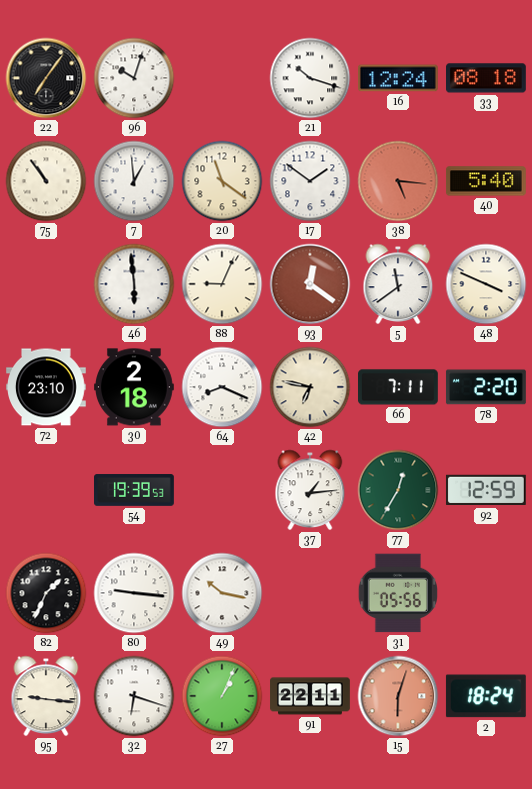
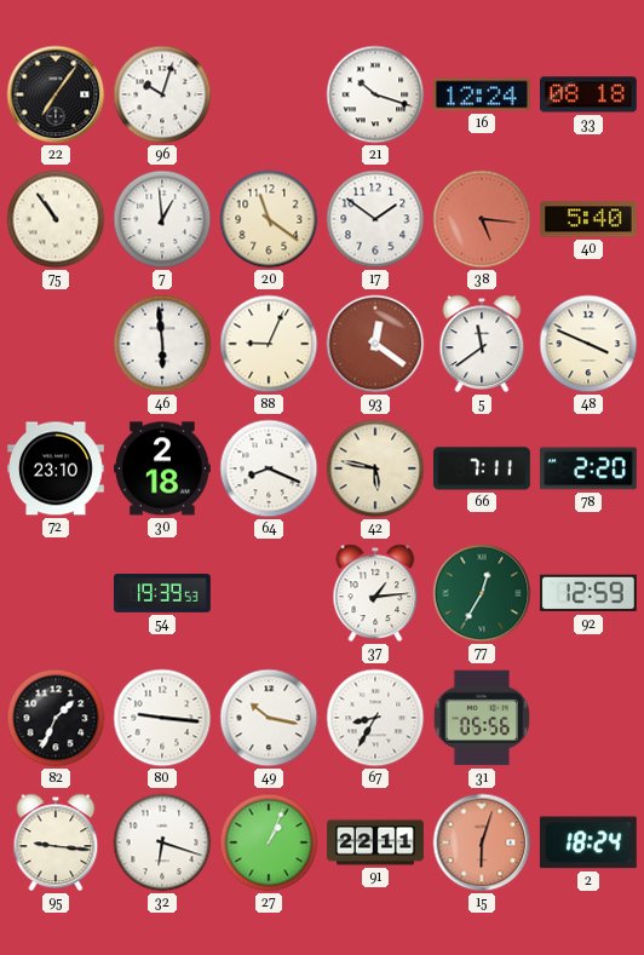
42: 6:47 -> 5:47 (375, 468)
67: none -> 8:35 (375, 718)
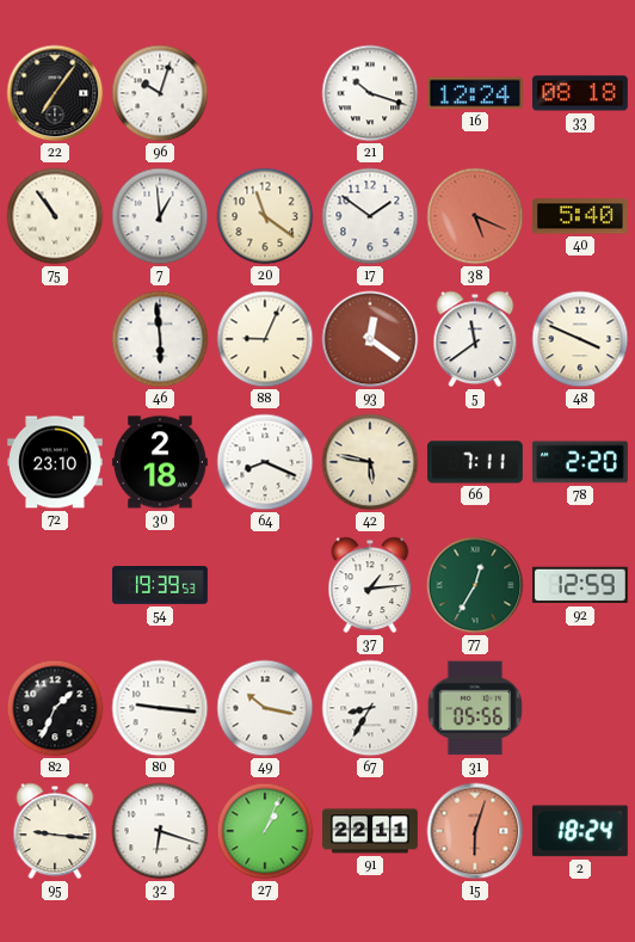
38: 5:16 -> 5:19 (475, 216)
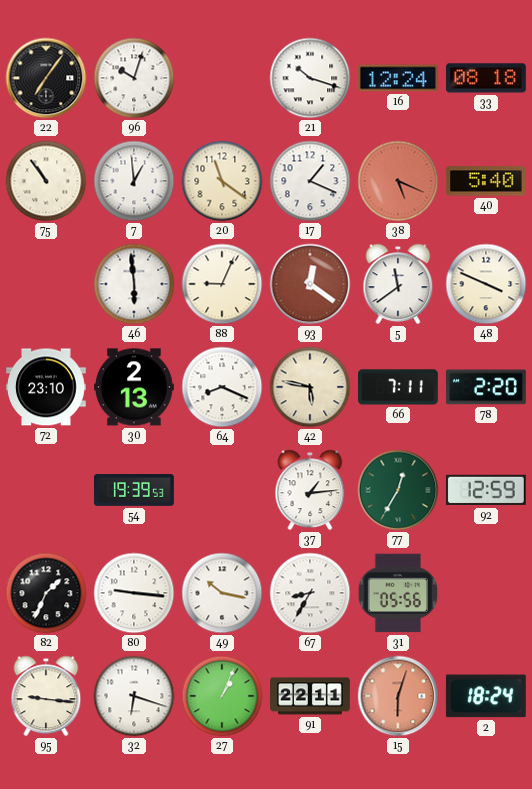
17: 1:51 -> 1:19 (310, 181)
30: 2:18 -> 2:13 (135, 387)
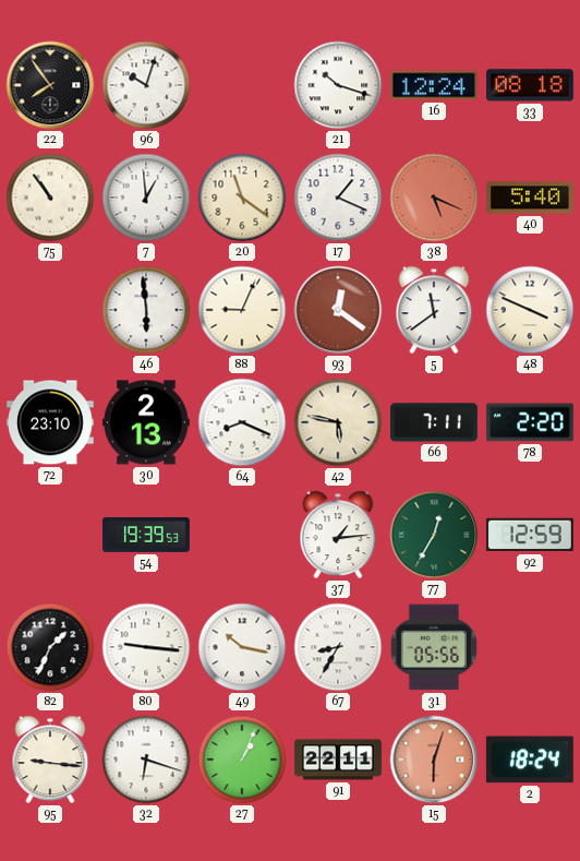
22: 7:06 -> 7:54 (50, 85)
